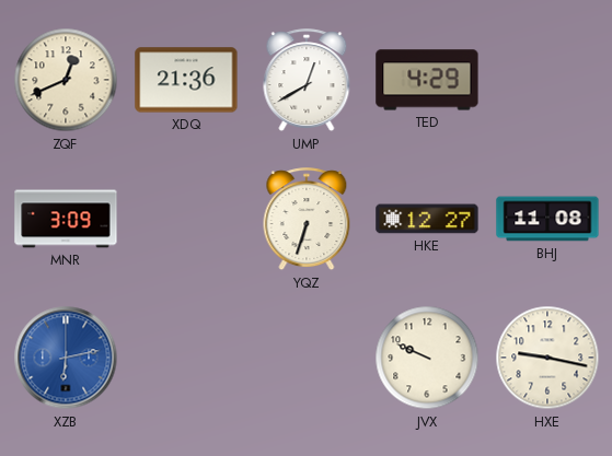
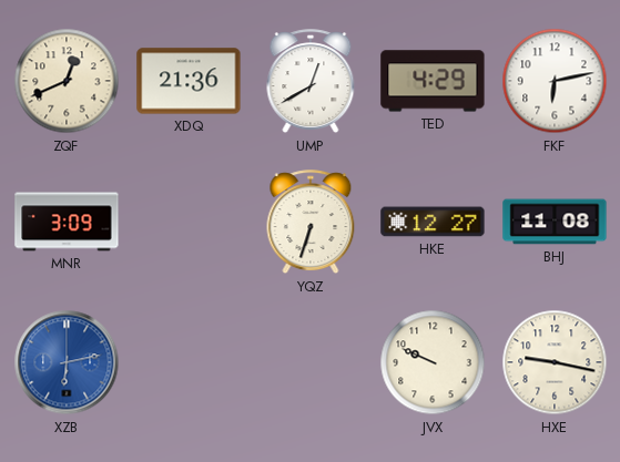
FKF: none -> 6:13 (555, 81)
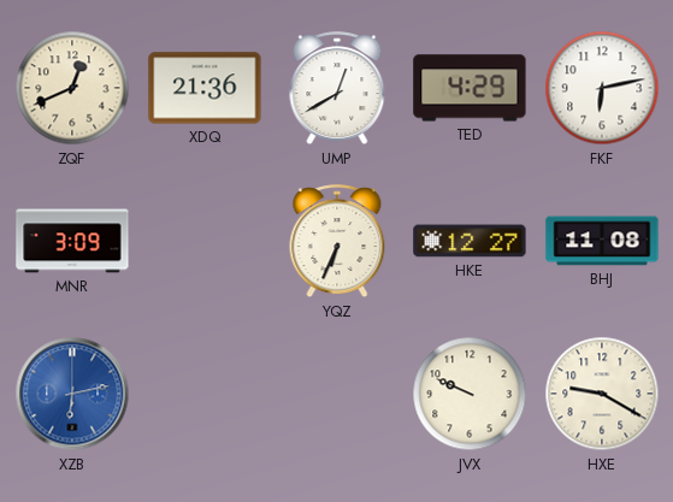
YQZ: 6:33 -> 6:34 (337, 242)
HXE: 9:17 -> 9:20 (602, 394)
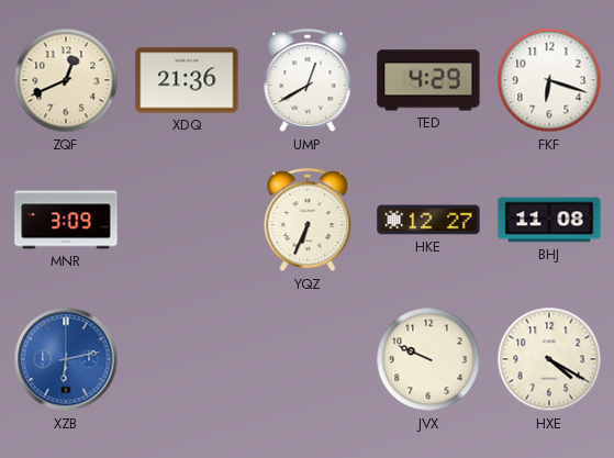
FKF: 6:13 -> 6:18 (549, 80)
HXE: 9:20 -> 4:20 (549, 359)
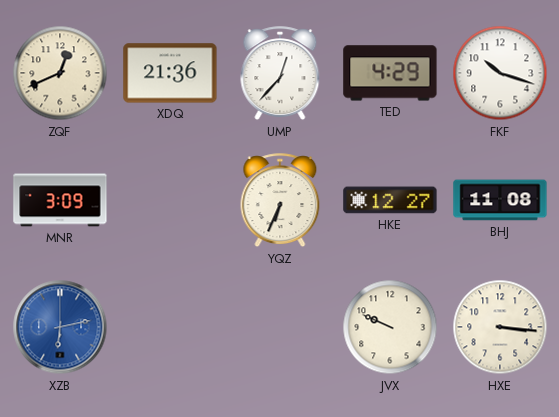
UMP: 12:40 -> 12:37 (280, 74)
FKF: 6:18 -> 10:18 (500, 73)
HXE: 4:20 -> 3:16 (500, 327)
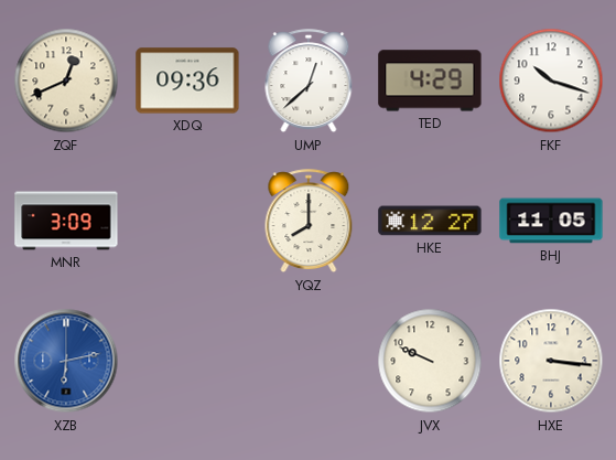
XDQ: 21:36 -> 09:36 (187, 81)
UMP: 12:37 -> 12:38 (309, 82)
YQZ: 6:34 -> 8:00 (309, 222)
BHJ: 11:08 -> 11:05 (551, 221)
